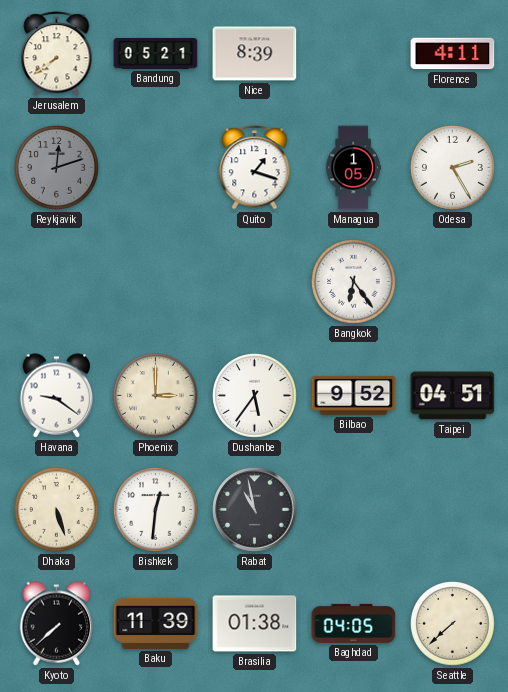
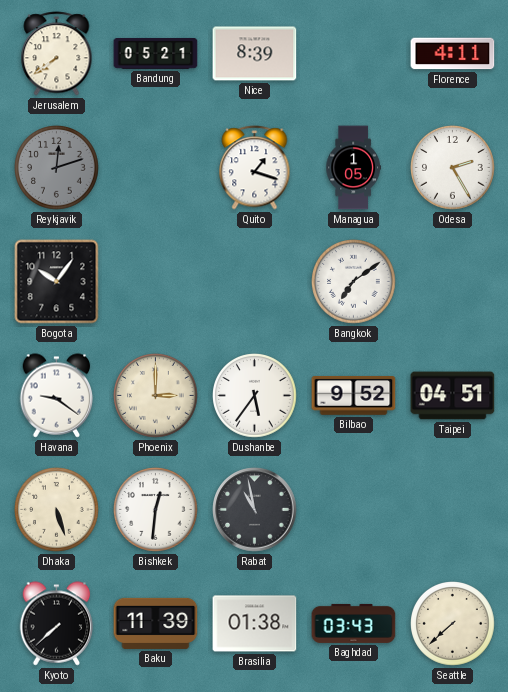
Bogota: none -> 10:06 (57, 282)
Bangkok: 6:24 -> 7:09 (354, 282)
Baghdad: 04:05 -> 03:43 (354, 623)
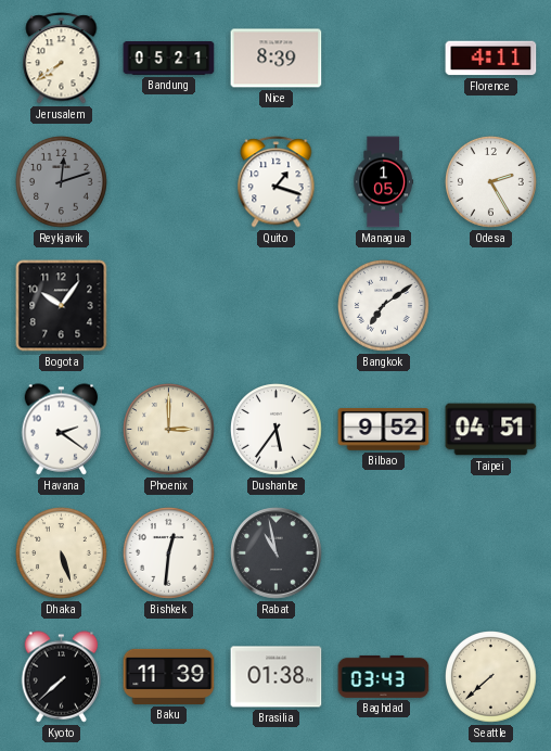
Havana: 9:21 -> 2:21 (62, 430)
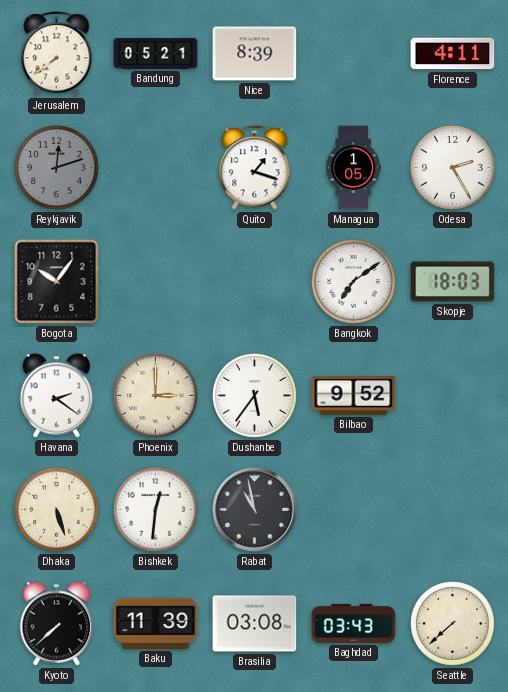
Skopje: none -> 18:03 (453, 282)
Taipei: 04:51 -> none (491, 430)
Brasilia: 01:38 -> 03:08 (255, 624)
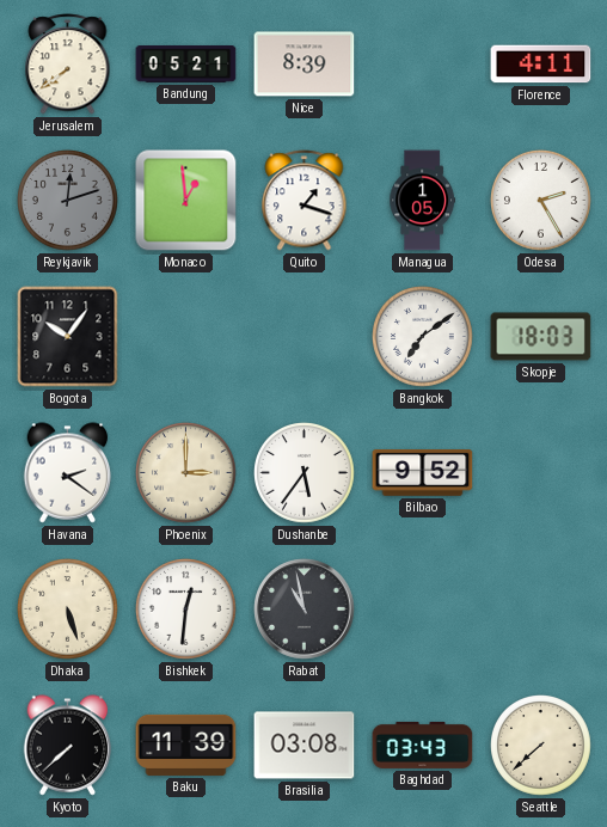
Monaco: none -> 12:59 (186, 201)
